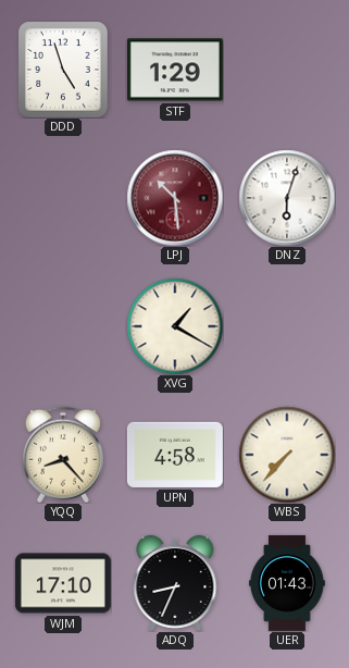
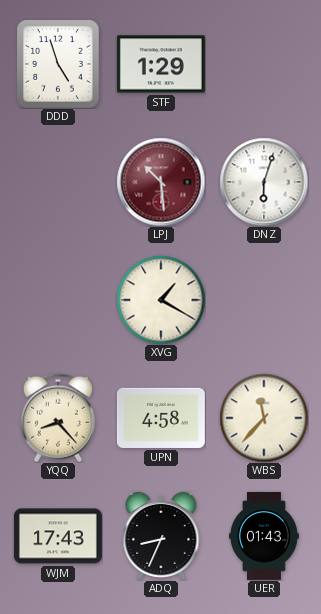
WBS: 7:37 -> 11:37 (264, 418)
WJM: 17:10 -> 17:43 (58, 536)
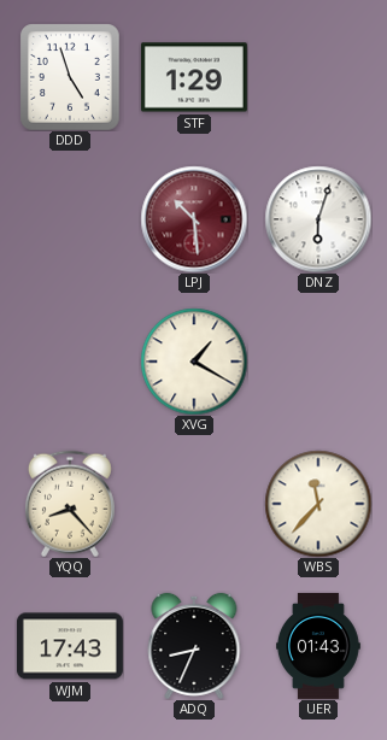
UPN: 4:58 -> none (161, 418)
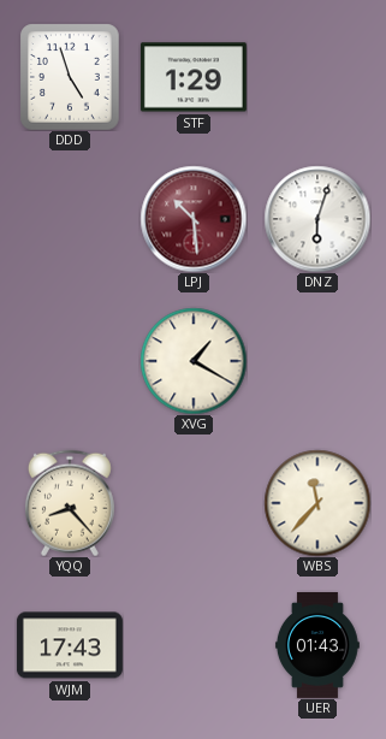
ADQ: 8:34 -> none (194, 646)
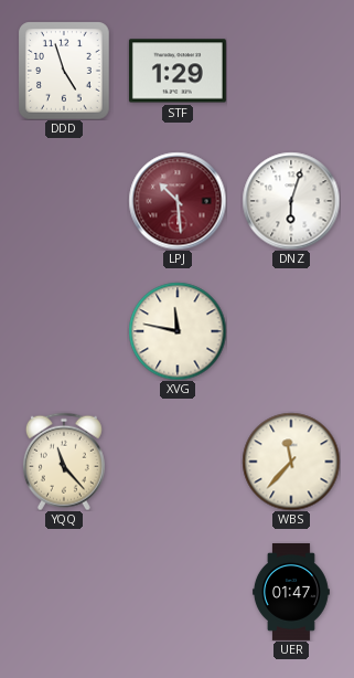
XVG: 1:20 -> 11:47 (178, 331)
YQQ: 8:23 -> 11:23 (64, 462)
WJM: 17:43 -> none (70, 645)
UER: 01:43 -> 01:47 (291, 592)
